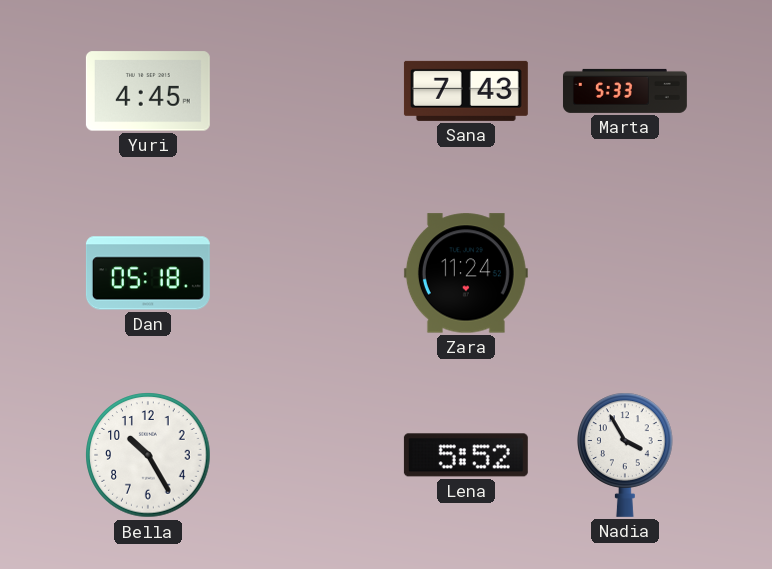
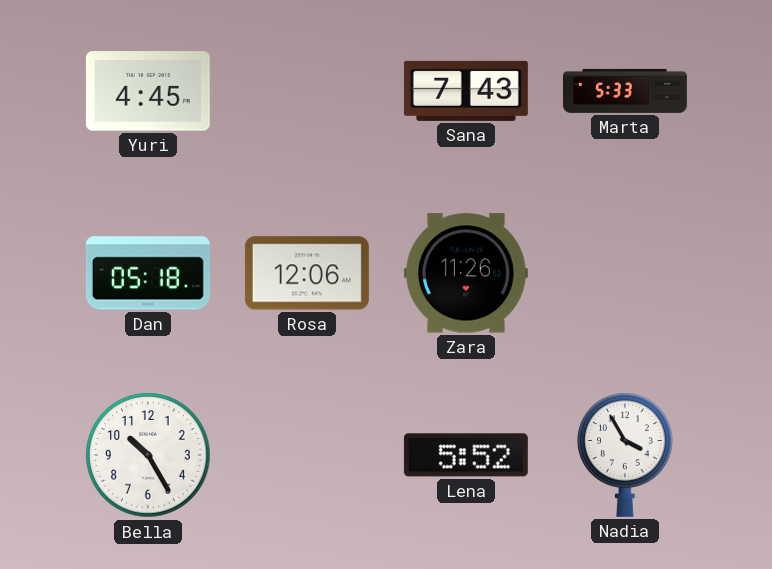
Rosa: none -> 12:06 (307, 273)
Zara: 11:24 -> 11:26 (466, 273)
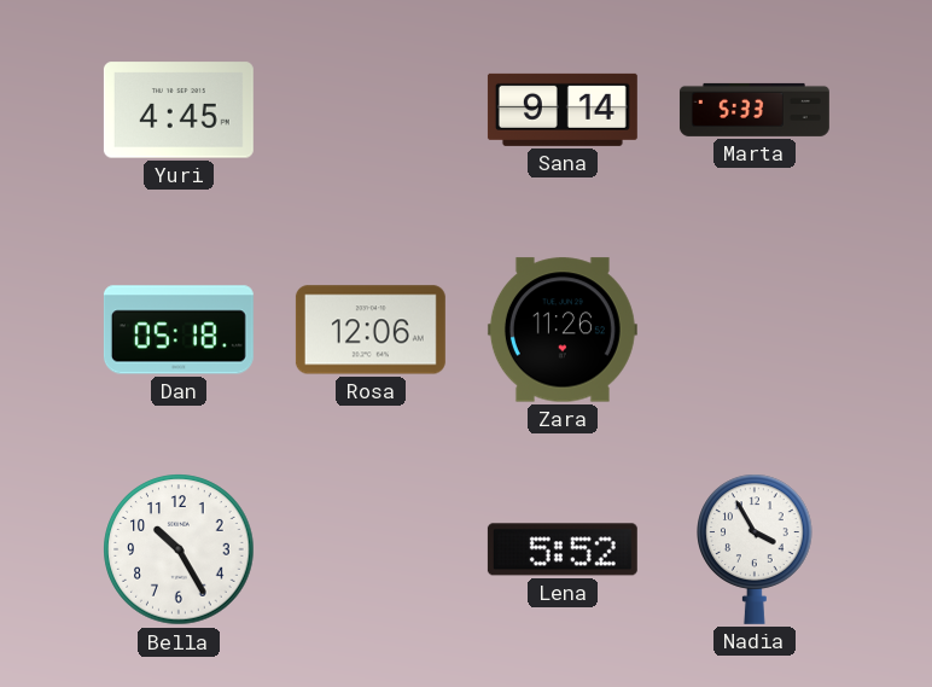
Sana: 7:43 -> 9:14 (563, 110)
